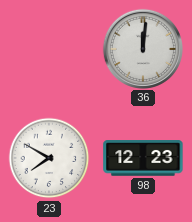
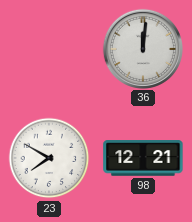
98: 12:23 -> 12:21 (143, 158)
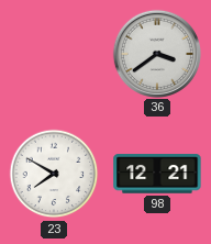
36: 12:01 -> 3:39 (156, 53)
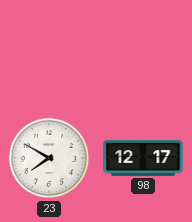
36: 3:39 -> none (156, 53)
98: 12:21 -> 12:17 (143, 158)
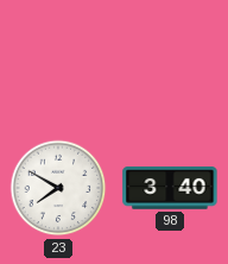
98: 12:17 -> 3:40 (170, 188)
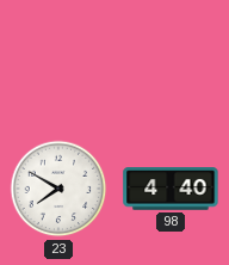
98: 3:40 -> 4:40 (171, 189)
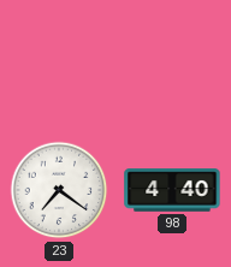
23: 7:50 -> 7:21 (59, 190)
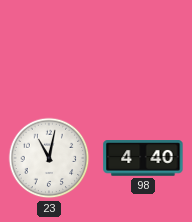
23: 7:21 -> 11:02 (49, 158)
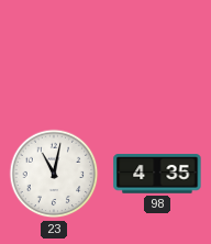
98: 4:40 -> 4:35 (157, 174)
